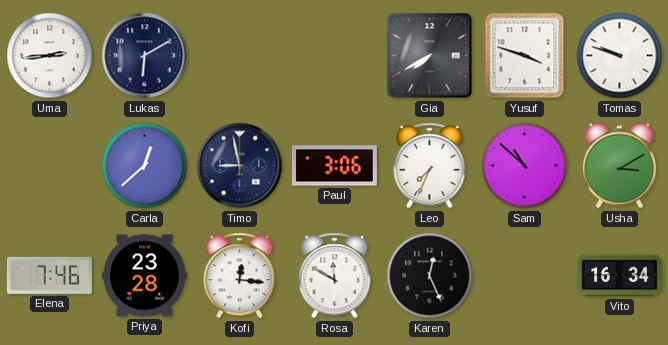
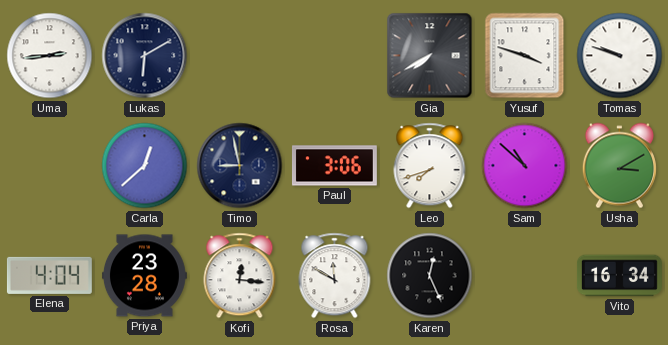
Leo: 7:34 -> 7:42 (430, 166)
Elena: 7:46 -> 4:04 (49, 275)
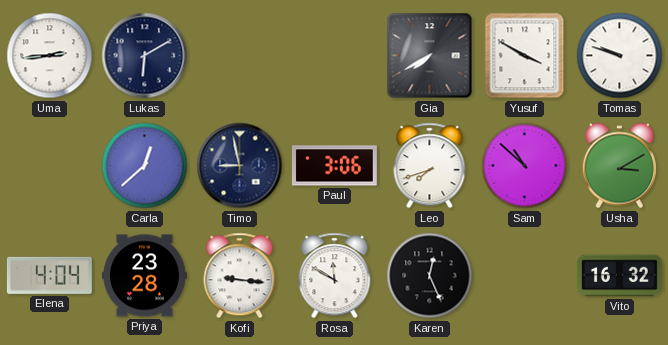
Yusuf: 3:48 -> 3:50 (525, 56)
Kofi: 12:16 -> 9:16 (240, 276)
Vito: 16:34 -> 16:32 (619, 276)
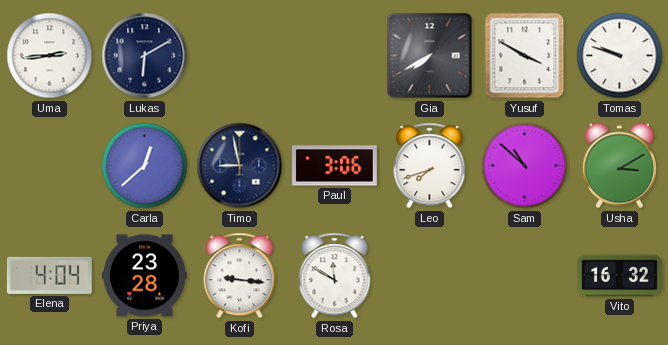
Karen: 12:26 -> none (430, 276)
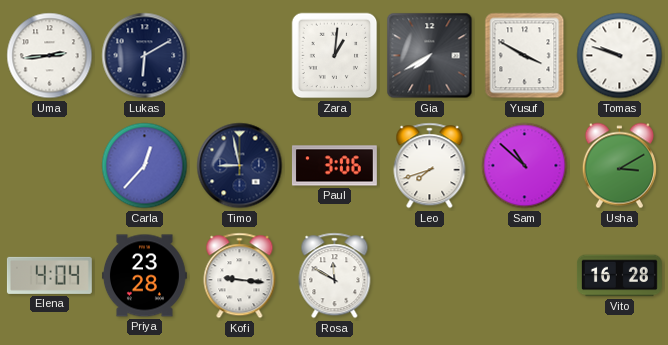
Zara: none -> 1:01 (335, 56)
Carla: 12:38 -> 12:37 (145, 166)
Vito: 16:32 -> 16:28 (619, 276)
